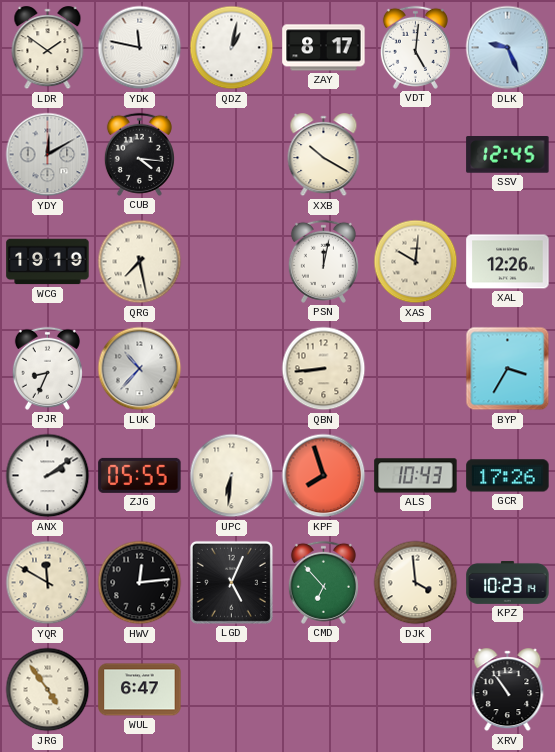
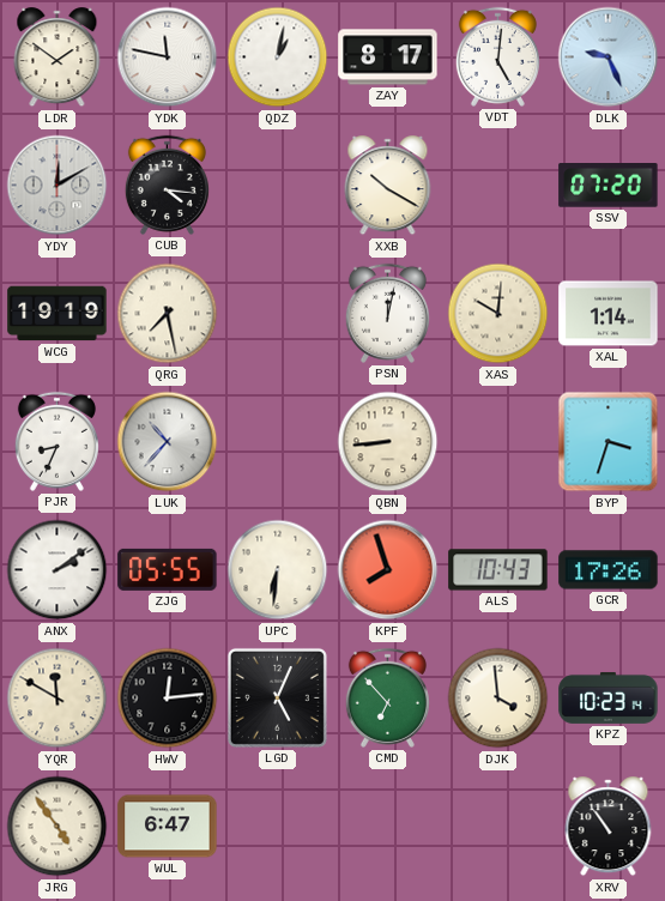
SSV: 12:45 -> 07:20 (609, 186)
XAL: 12:26 -> 1:14 (609, 314)
BYP: 3:35 -> 3:33 (609, 442)
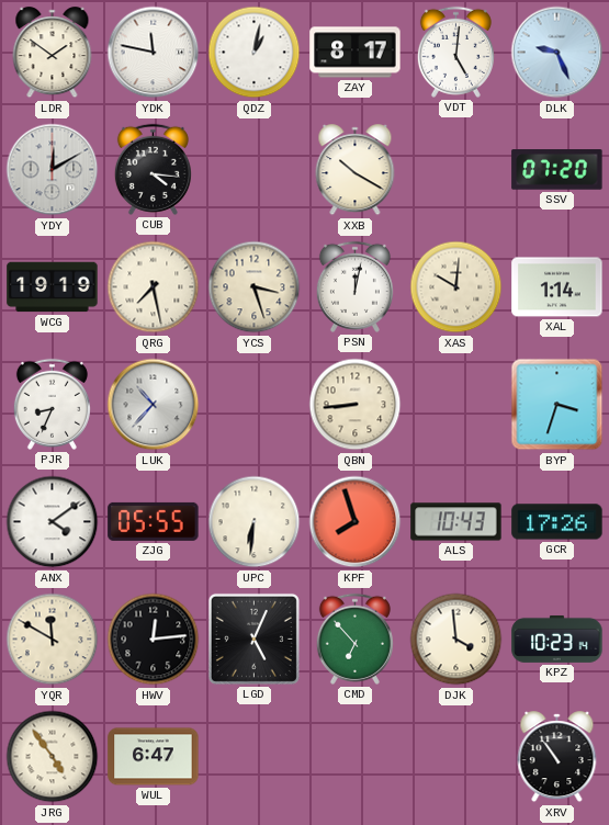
YCS: none -> 3:27 (255, 287)
ANX: 2:09 -> 4:09 (53, 522)
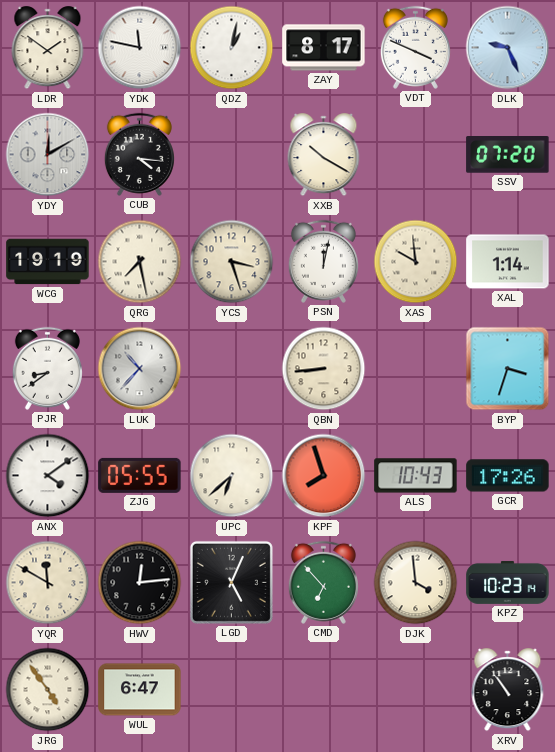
VDT: 5:01 -> 3:49 (415, 47)
XAS: 10:01 -> 9:59 (416, 262)
PJR: 8:34 -> 8:39 (47, 368)
UPC: 6:31 -> 6:38 (232, 476)
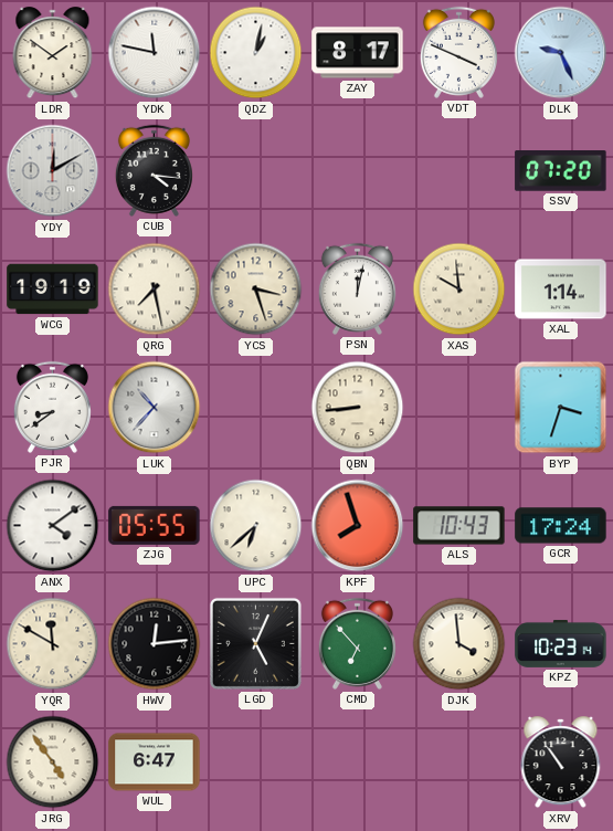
XXB: 10:20 -> none (324, 155)
GCR: 17:26 -> 17:24 (561, 526)
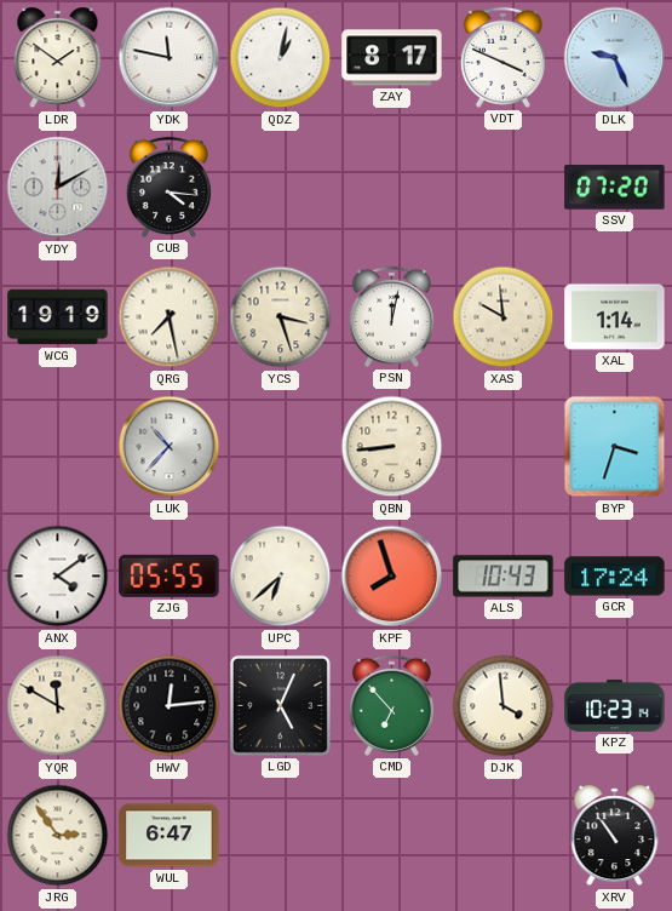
PJR: 8:39 -> none (52, 407)
JRG: 4:54 -> 2:54 (58, 836)
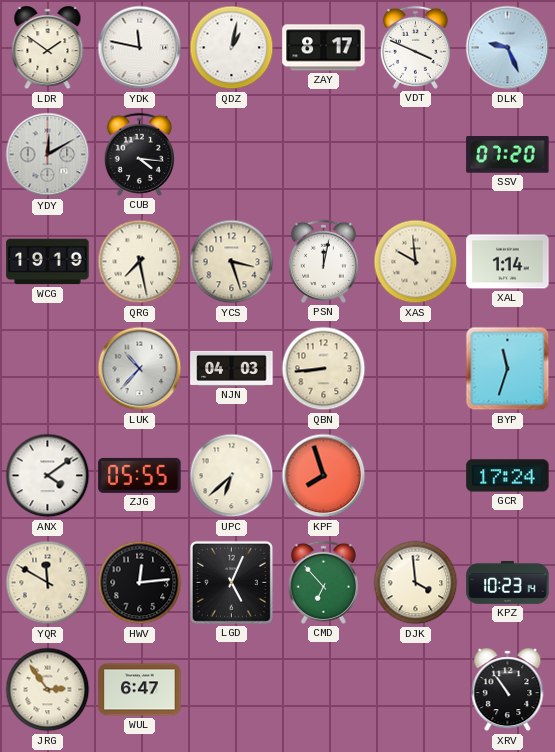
NJN: none -> 04:03 (232, 368)
BYP: 3:33 -> 11:33 (508, 369)
ALS: 10:43 -> none (504, 577)
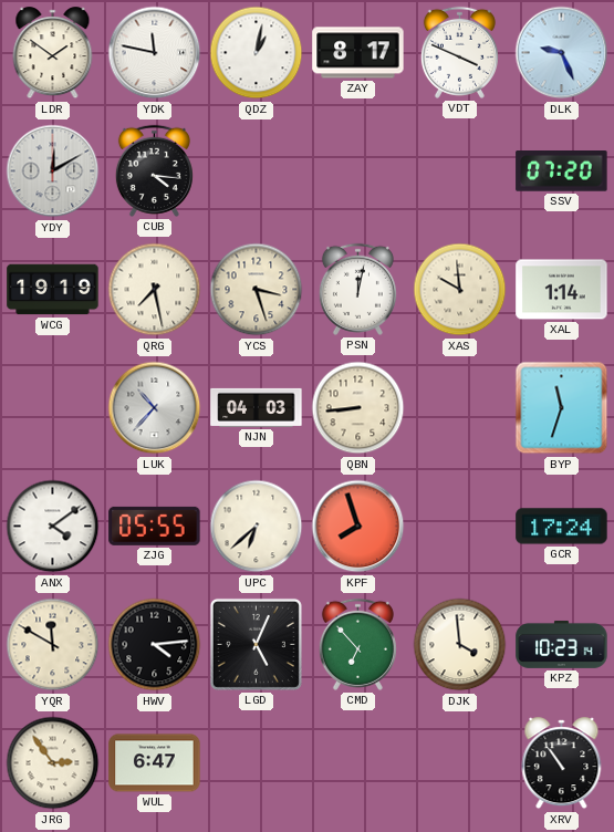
HWV: 12:14 -> 4:14 (155, 645)
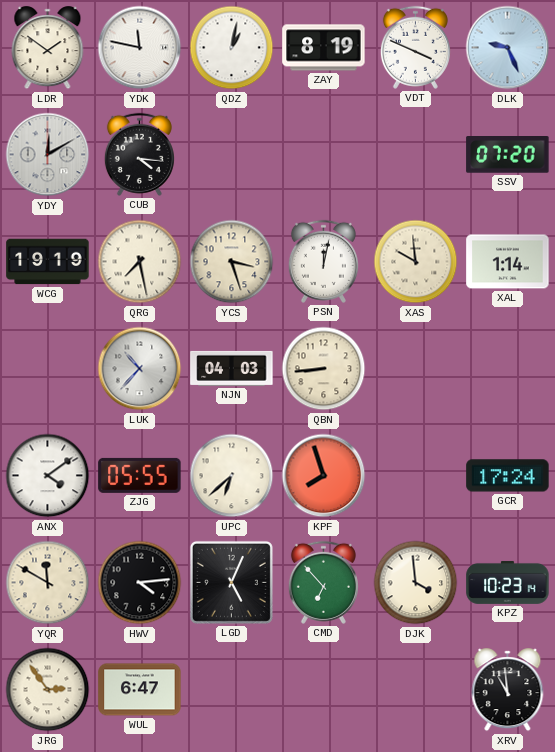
ZAY: 8:17 -> 8:19 (324, 48)
BYP: 11:33 -> none (562, 408)
XRV: 10:54 -> 10:59 (508, 690)
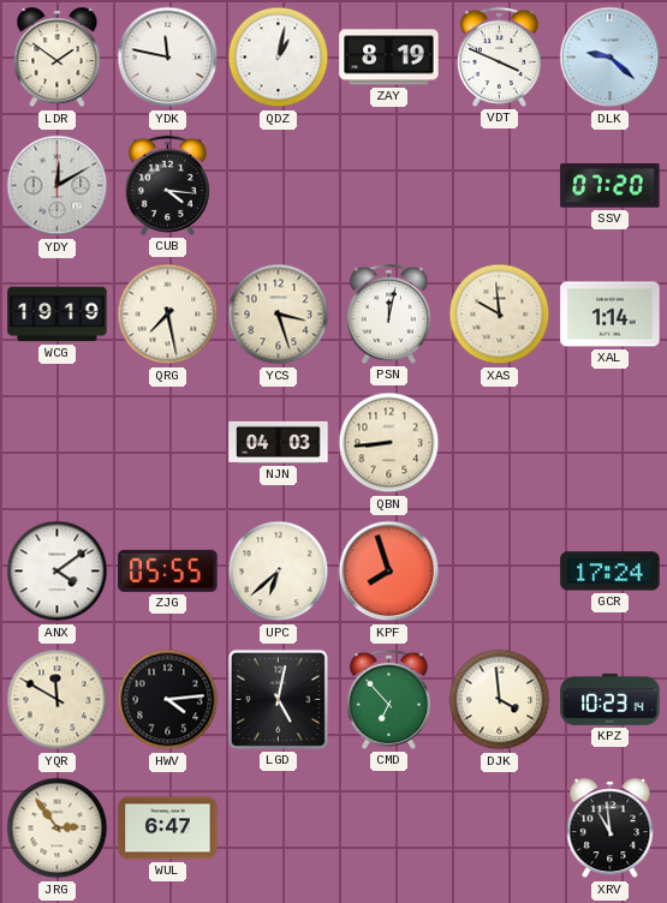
DLK: 9:26 -> 9:22 (611, 58)
LUK: 10:37 -> none (140, 369)
LGD: 5:04 -> 5:02 (278, 699)
